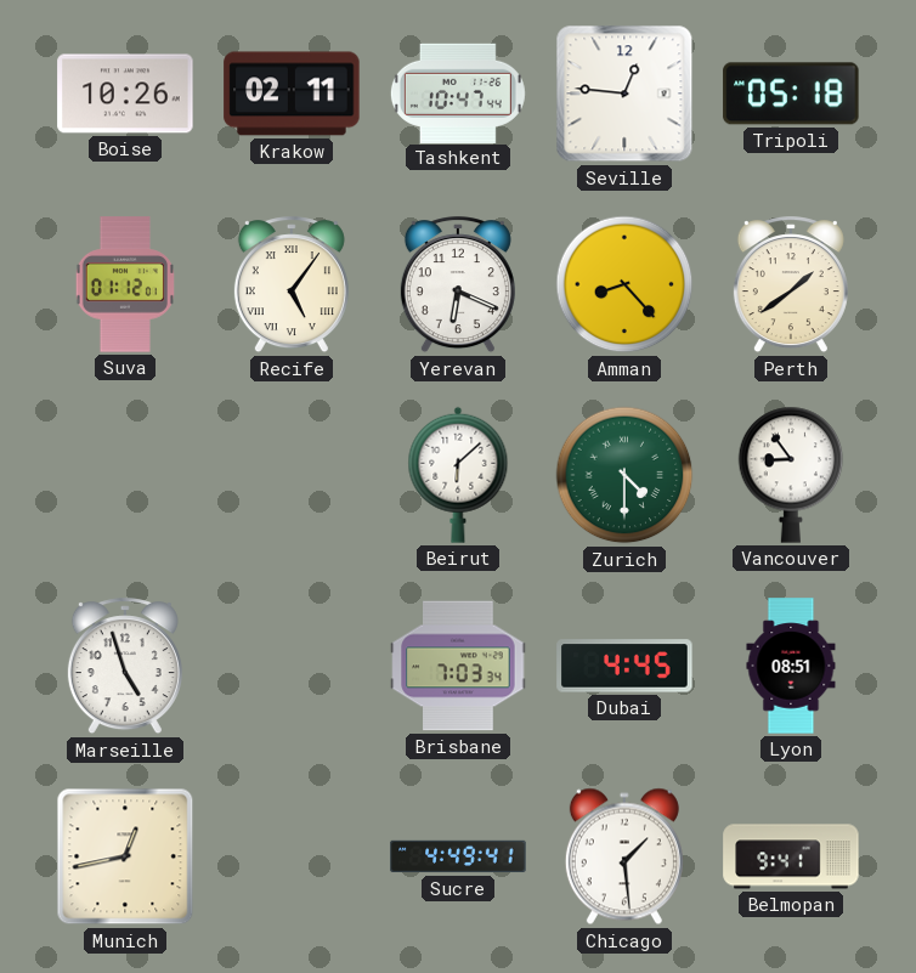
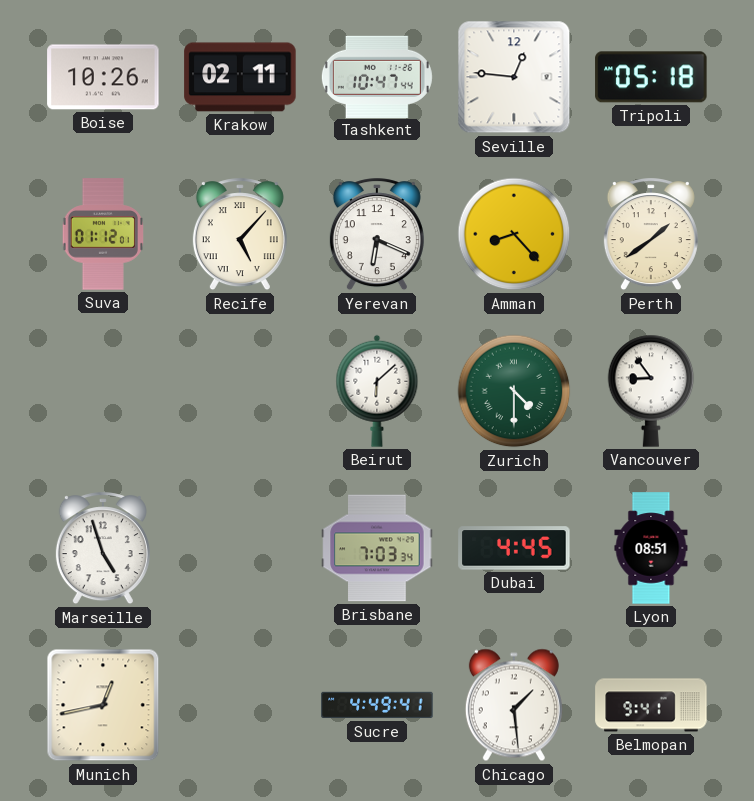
Recife: 5:06 -> 5:07 (240, 235)
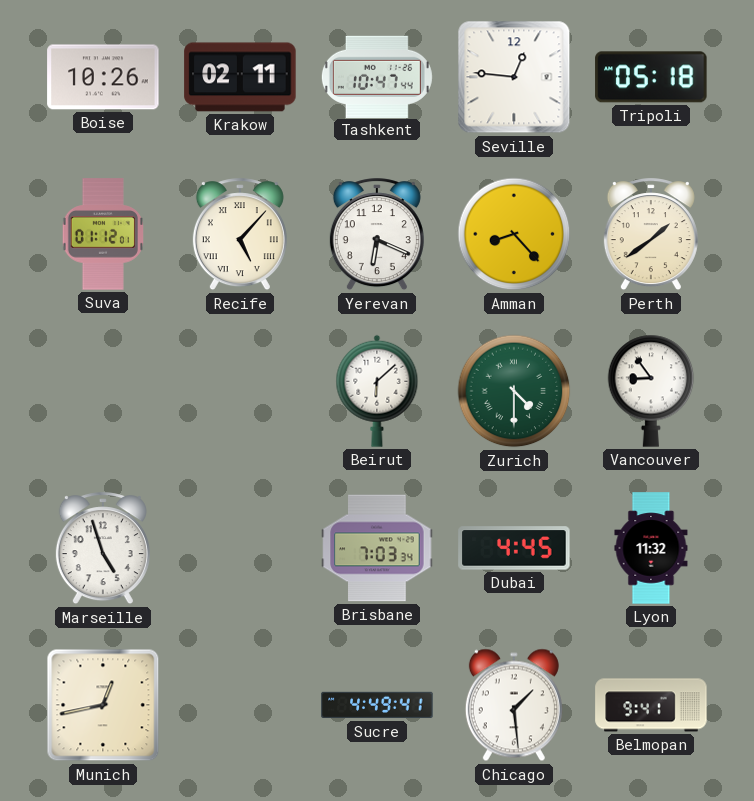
Lyon: 08:51 -> 11:32 (651, 548)
